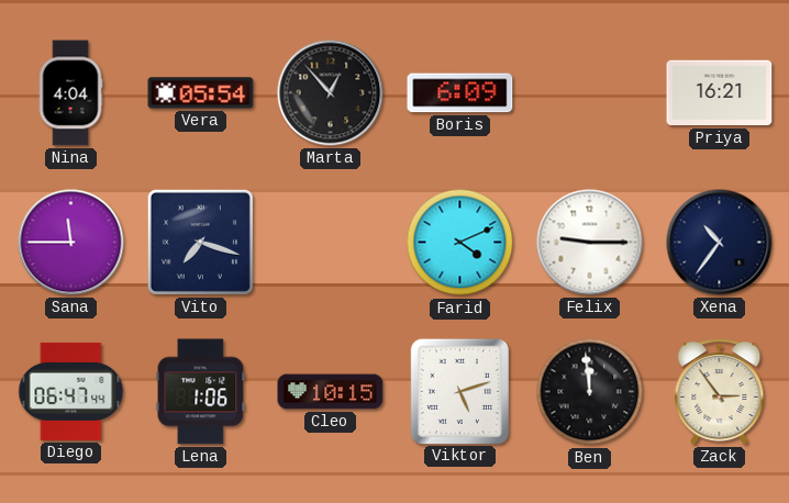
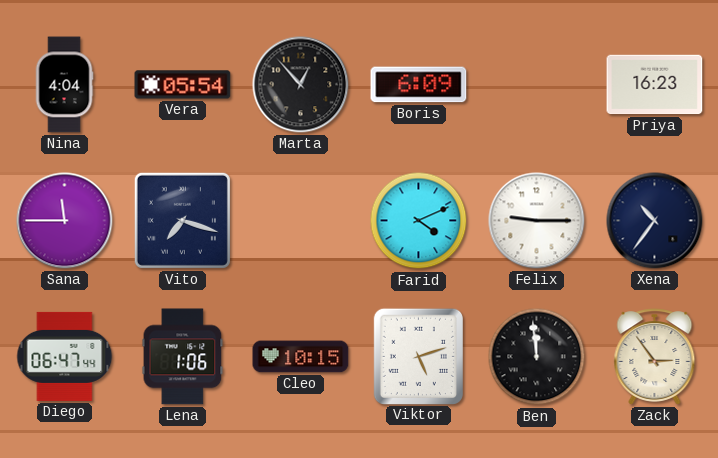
Priya: 16:21 -> 16:23 (655, 85)
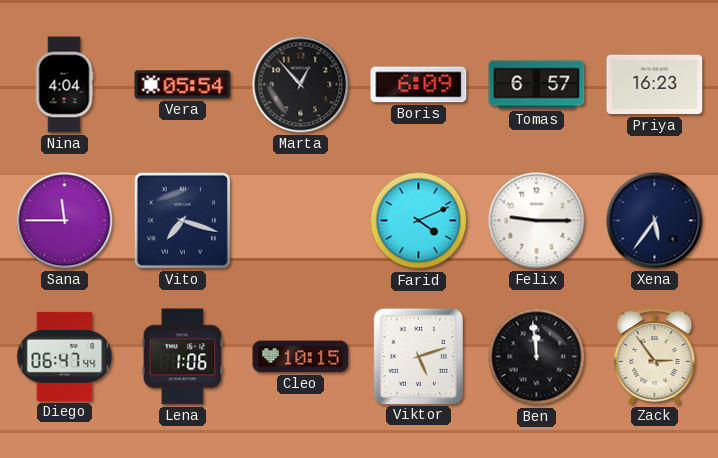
Tomas: none -> 6:57 (537, 85)
Xena: 10:36 -> 5:36 (655, 221)
